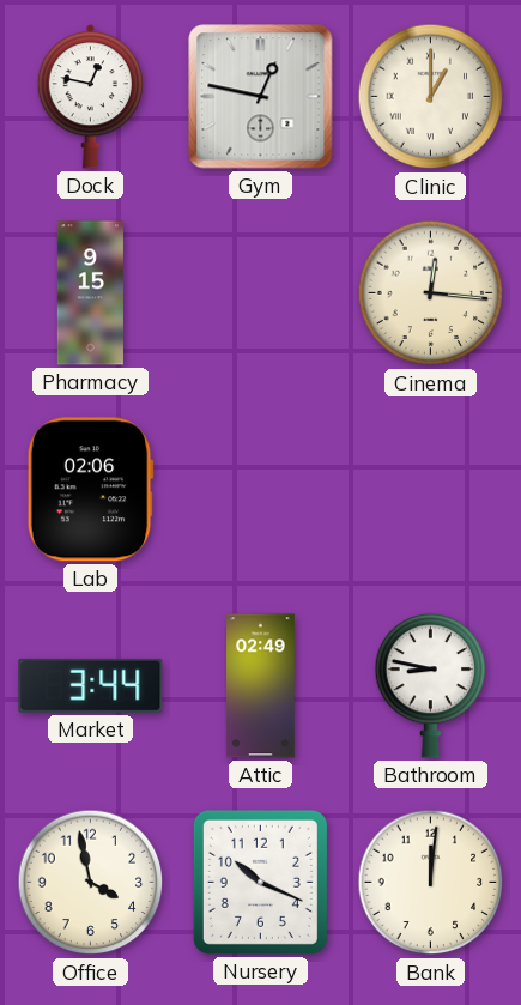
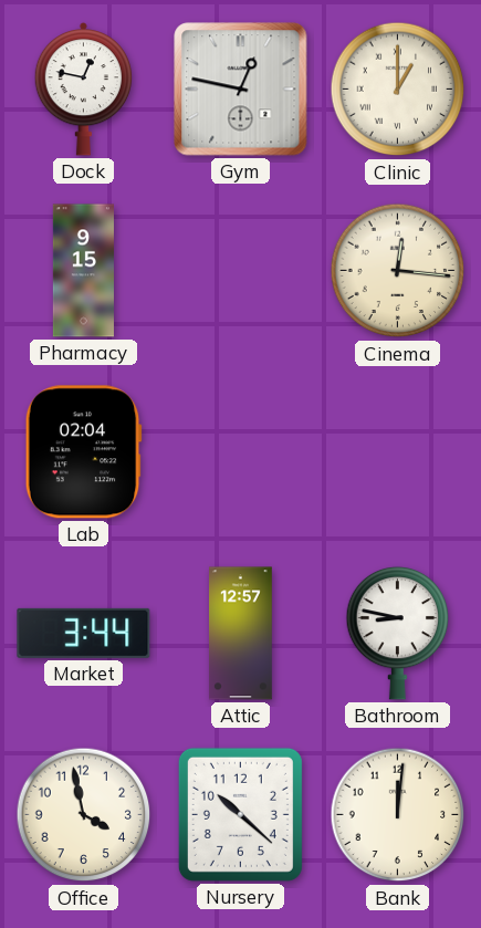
Lab: 02:06 -> 02:04 (83, 452)
Attic: 02:49 -> 12:57 (241, 634)
Nursery: 10:19 -> 10:22 (240, 814)
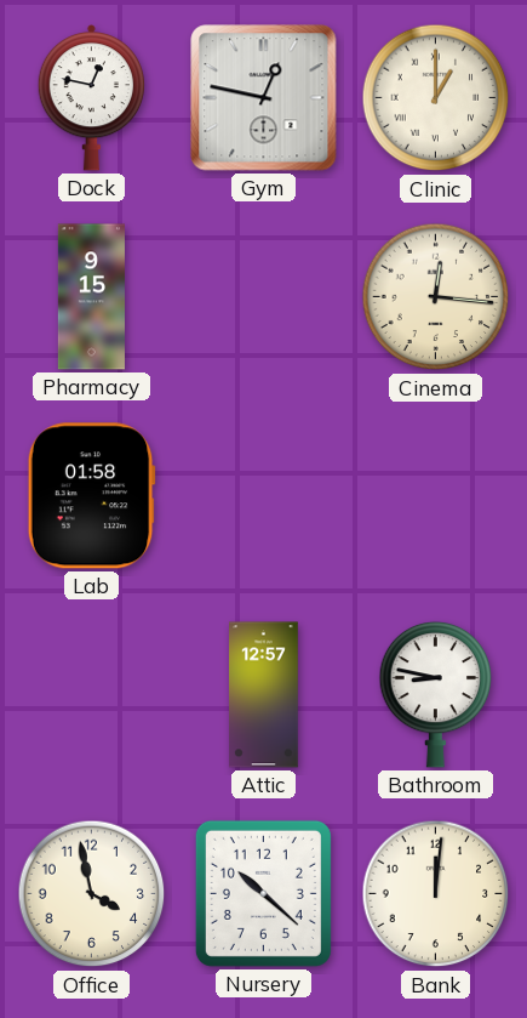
Lab: 02:04 -> 01:58 (91, 496)
Market: 3:44 -> none (84, 633)
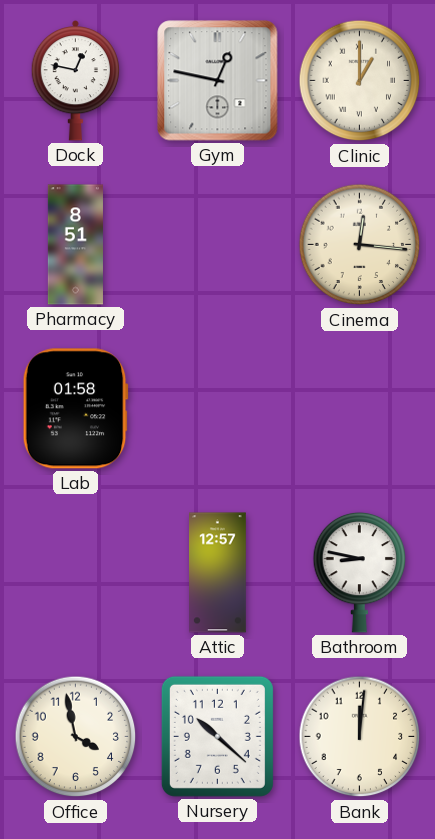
Pharmacy: 9:15 -> 8:51 (75, 245)
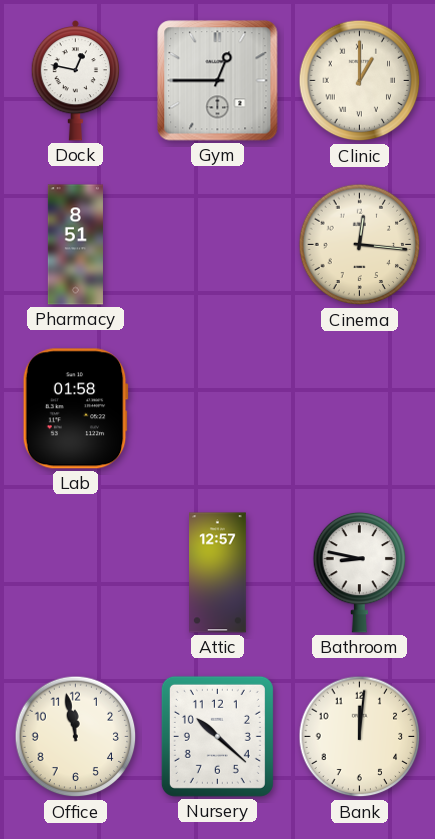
Gym: 12:47 -> 12:45 (218, 81)
Office: 3:58 -> 11:58 (76, 737)
